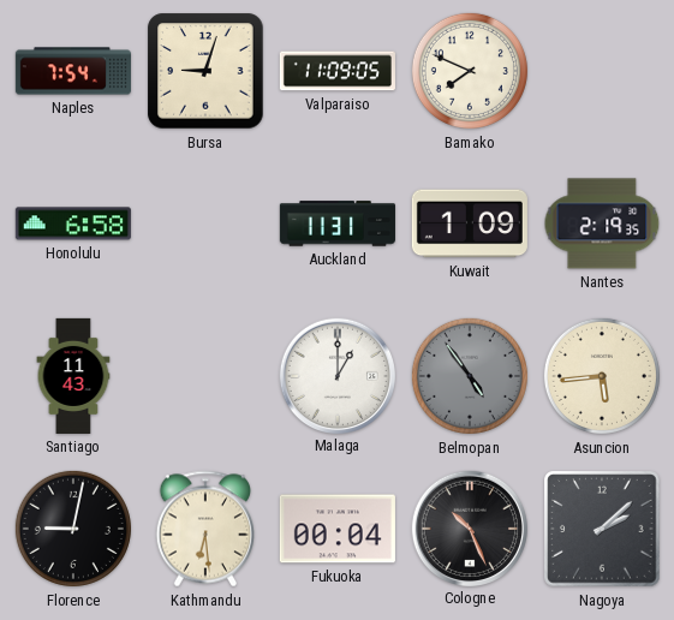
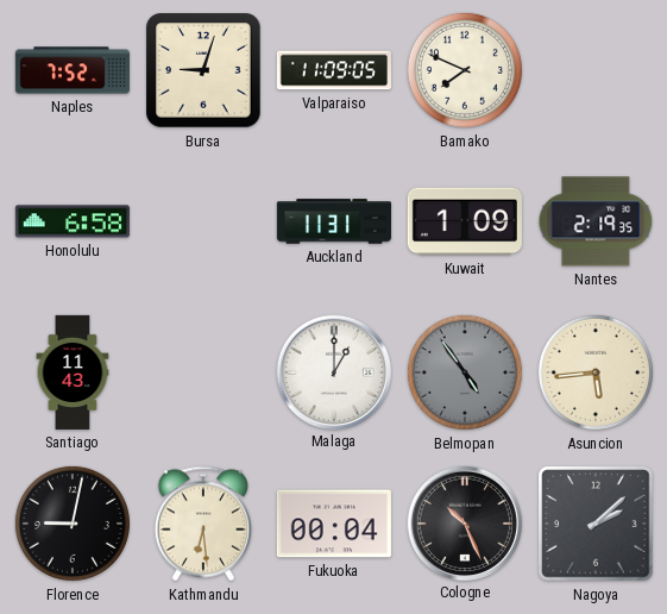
Naples: 7:54 -> 7:52 (73, 70)
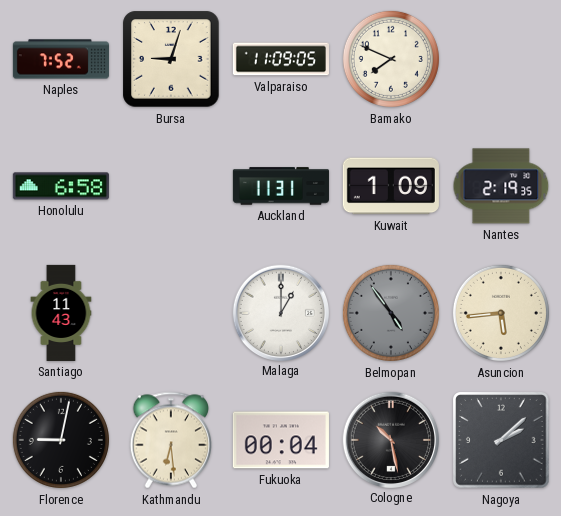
Cologne: 10:26 -> 10:28 (390, 439)
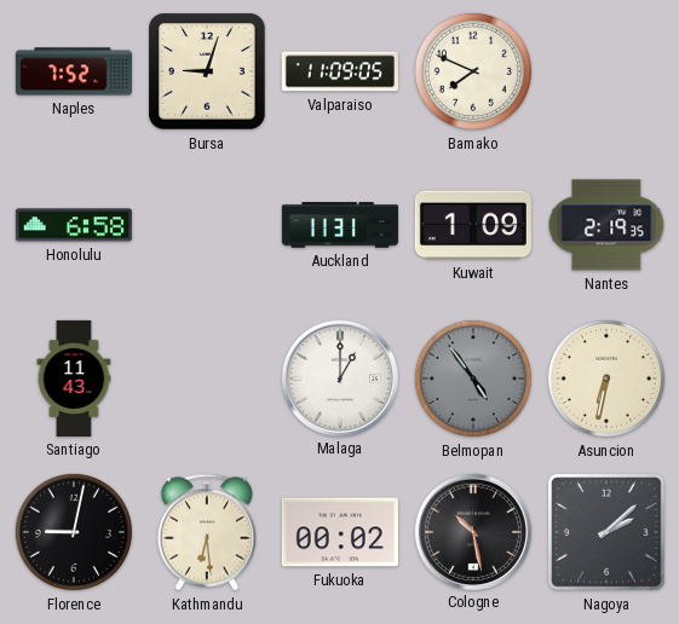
Asuncion: 5:44 -> 6:32 (606, 379)
Fukuoka: 00:04 -> 00:02 (340, 532)
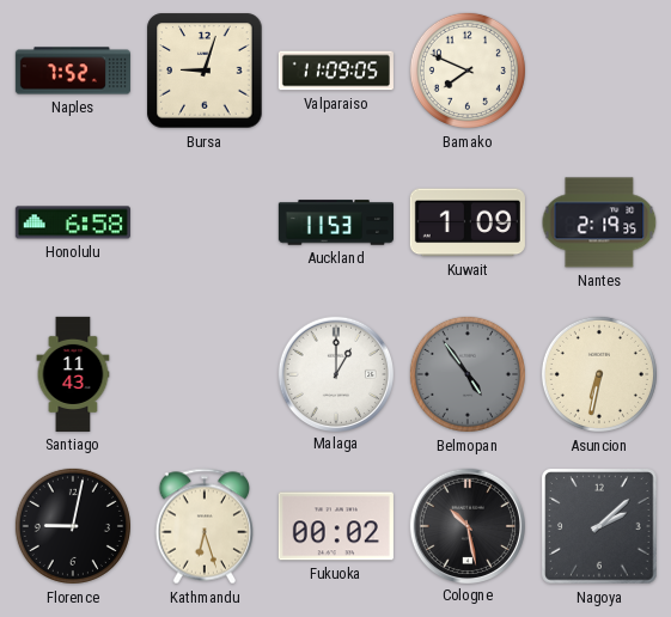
Auckland: 11:31 -> 11:53 (336, 222)
Kathmandu: 6:29 -> 6:27 (205, 526)
